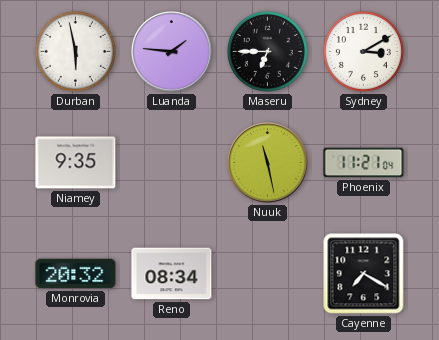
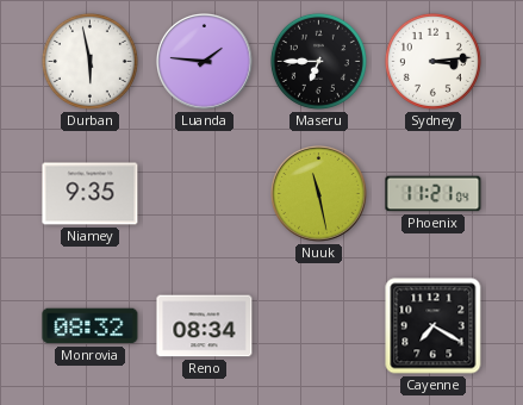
Sydney: 3:10 -> 3:14 (432, 61)
Monrovia: 20:32 -> 08:32 (91, 326)
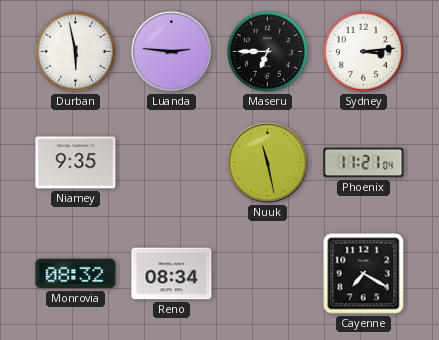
Luanda: 1:46 -> 2:46 (172, 52)
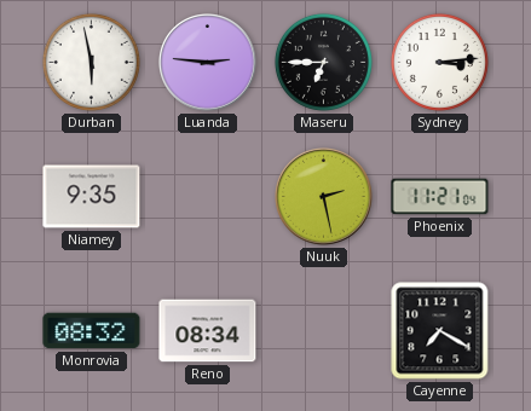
Nuuk: 11:28 -> 2:28 (324, 197)
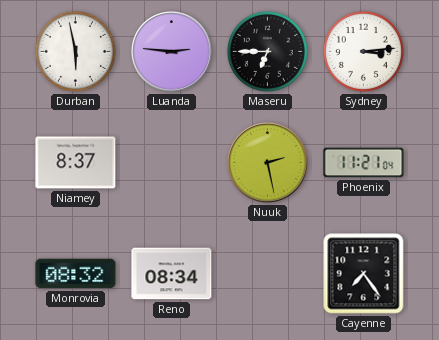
Niamey: 9:35 -> 8:37 (76, 163)
Cayenne: 7:20 -> 7:24 (364, 274)
